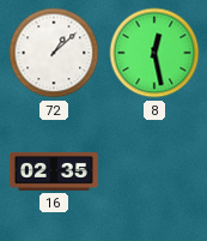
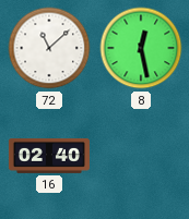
72: 1:08 -> 11:08 (49, 48)
16: 02:35 -> 02:40 (49, 156)
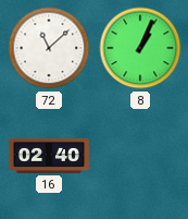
8: 12:28 -> 1:04 (140, 48)
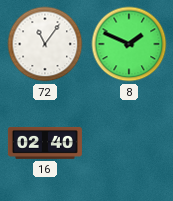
72: 11:08 -> 11:06 (45, 44)
8: 1:04 -> 1:49 (129, 44)
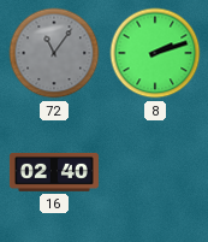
72 dial: white -> grey (54, 53)
8: 1:49 -> 2:12 (155, 53)
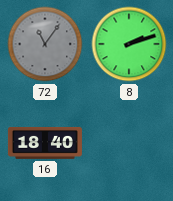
16: 02:40 -> 18:40 (45, 143)
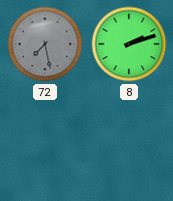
72: 11:06 -> 7:28 (45, 44)
16: 18:40 -> none (45, 143)
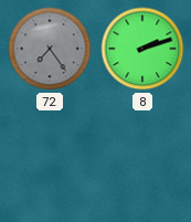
72: 7:28 -> 7:24 (50, 49)
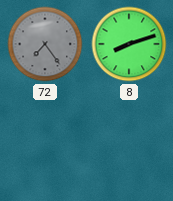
8: 2:12 -> 8:12 (129, 44)
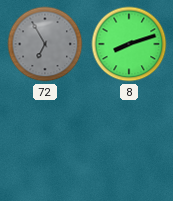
72: 7:24 -> 6:55 (45, 44)
